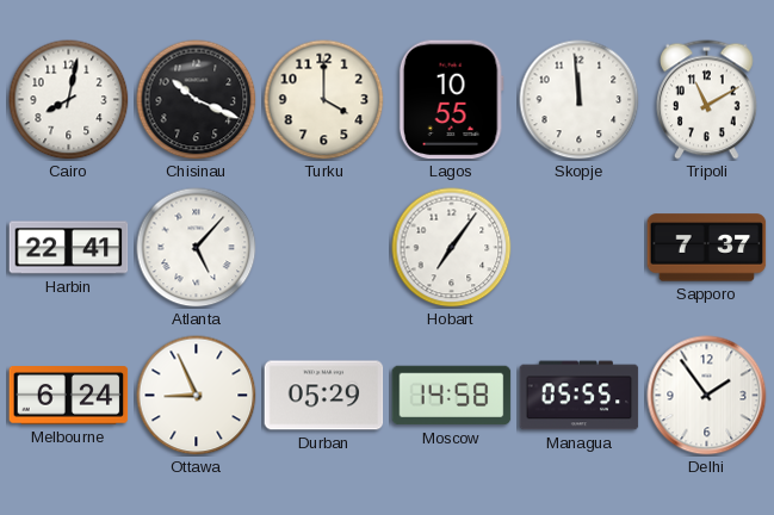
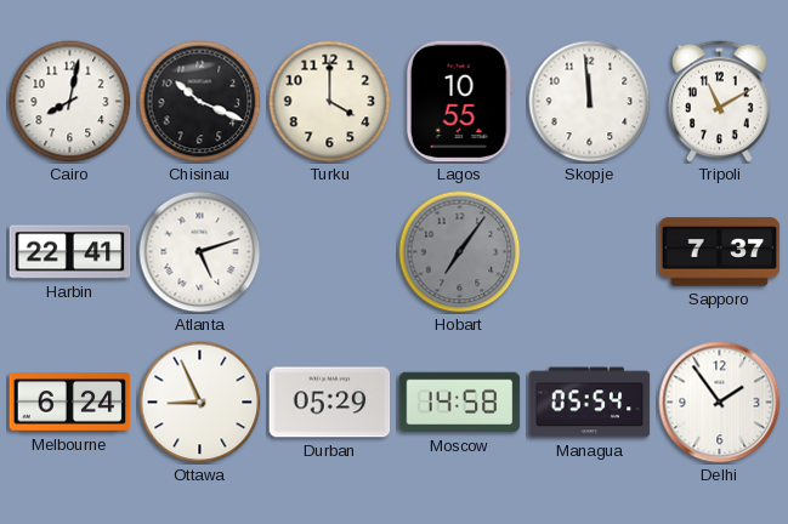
Atlanta: 5:07 -> 5:12 (200, 252)
Hobart dial: white -> grey (460, 252)
Managua: 05:55 -> 05:54 (590, 403)
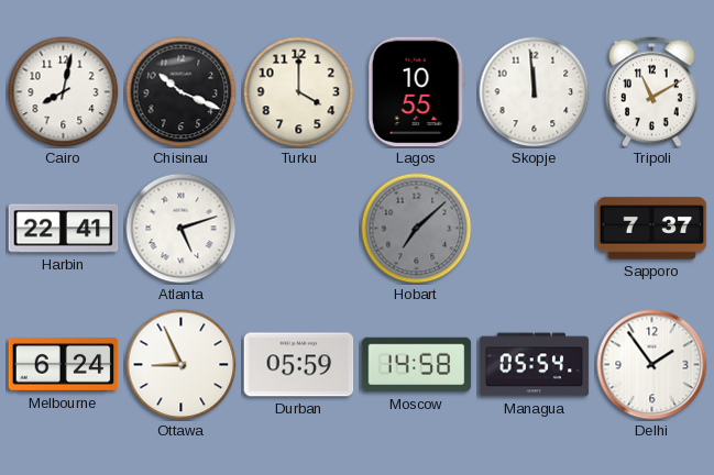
Hobart: 7:06 -> 7:08 (417, 229)
Durban: 05:29 -> 05:59 (299, 365)
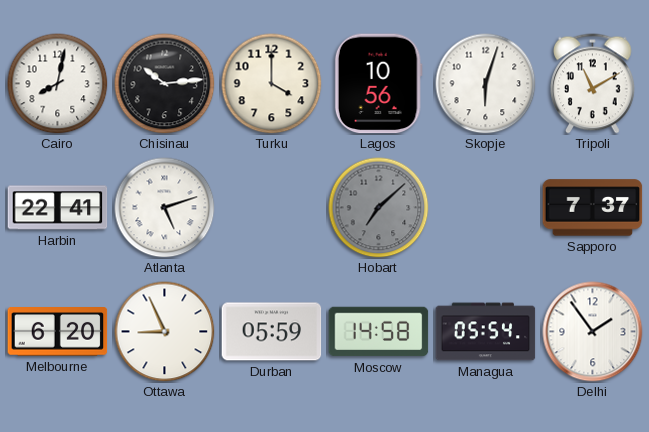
Chisinau: 10:19 -> 10:14 (165, 84)
Lagos: 10:55 -> 10:56 (378, 84)
Skopje: 11:59 -> 6:03 (486, 84)
Melbourne: 6:24 -> 6:20 (58, 332)
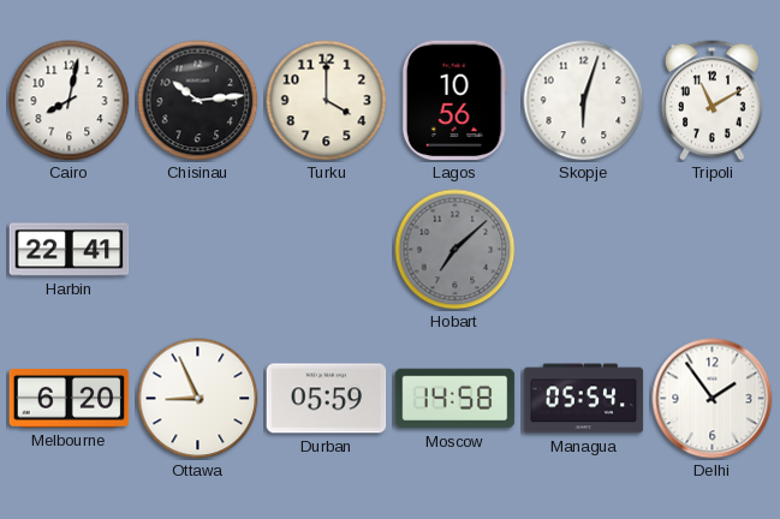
Atlanta: 5:12 -> none (165, 208)
Sapporo: 7:37 -> none (593, 208)
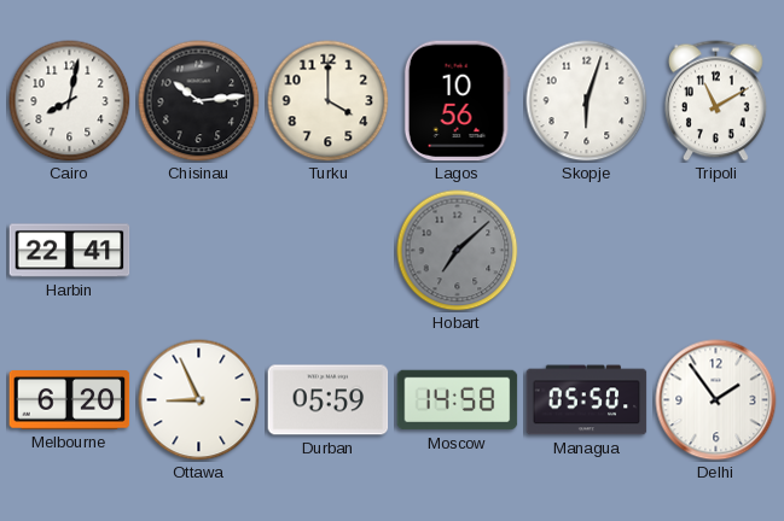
Managua: 05:54 -> 05:50 (587, 400)
